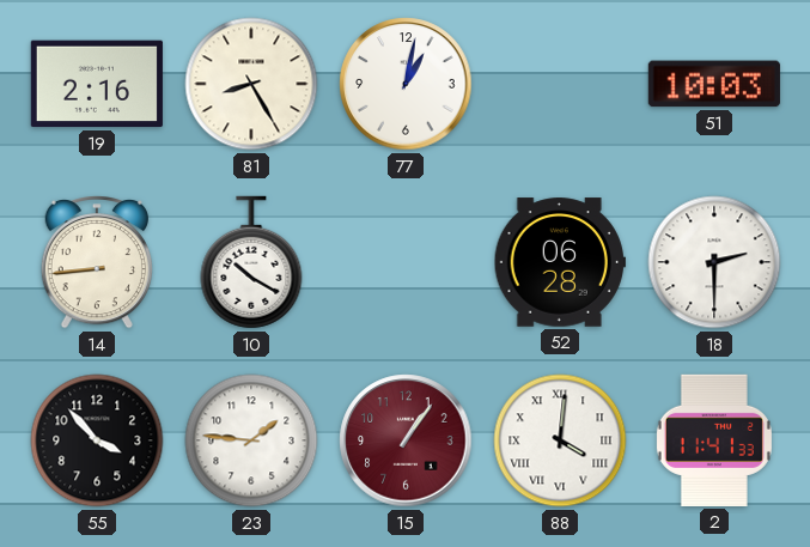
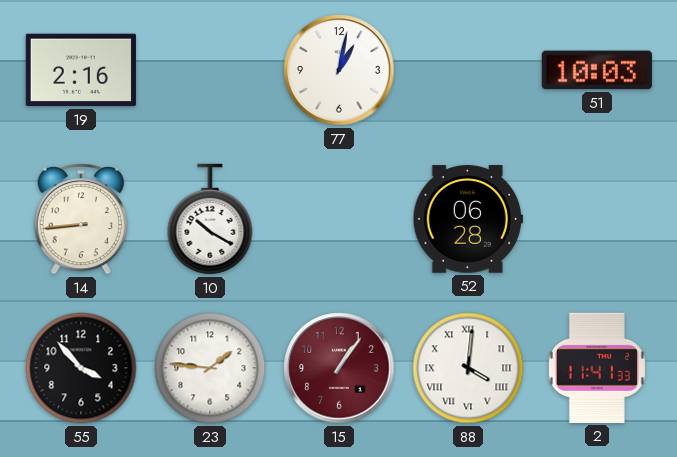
81: 8:25 -> none (251, 84)
18: 2:30 -> none (714, 262)
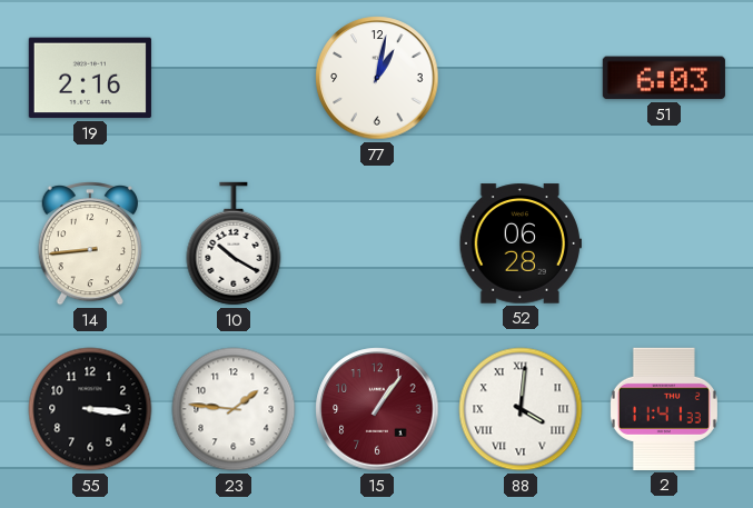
51: 10:03 -> 6:03 (664, 78)
55: 3:53 -> 3:16 (90, 409)
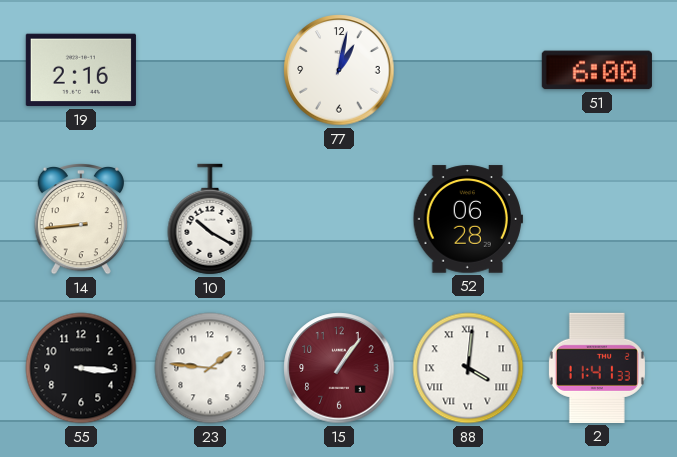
51: 6:03 -> 6:00 (597, 70)
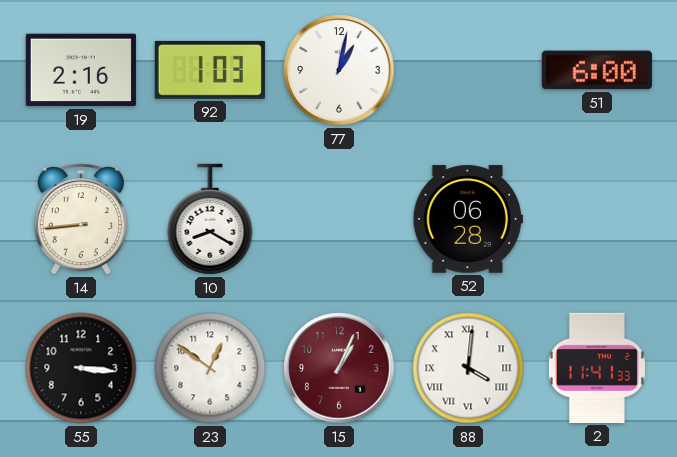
92: none -> 1:03 (210, 70)
10: 10:20 -> 8:20 (210, 219)
23: 1:46 -> 12:51 (210, 368)
15: 1:06 -> 1:04 (339, 368)
